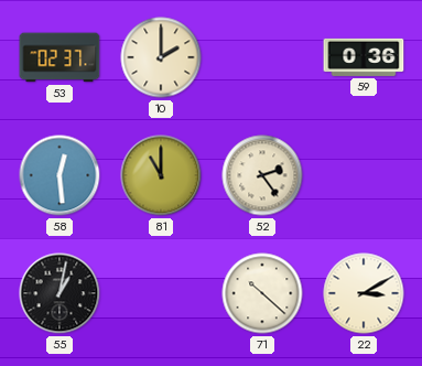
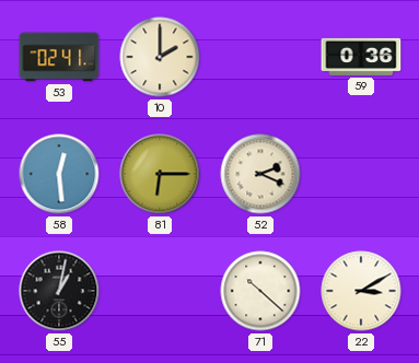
53: 02:37 -> 02:41 (59, 57)
81: 11:00 -> 6:15 (160, 174)
52: 2:24 -> 2:19 (260, 174)
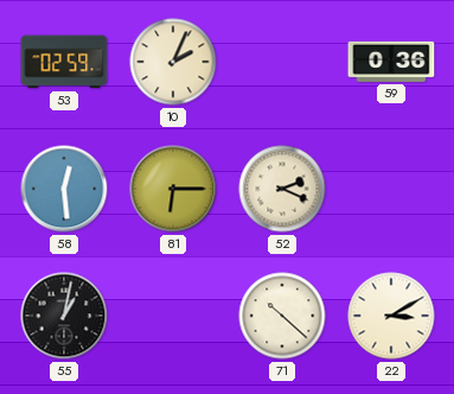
53: 02:41 -> 02:59 (64, 62)
10: 2:00 -> 2:04 (173, 62)
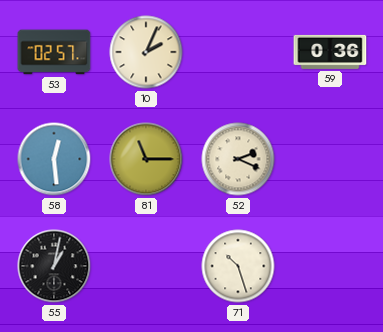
53: 02:59 -> 02:57 (54, 52)
81: 6:15 -> 11:15 (146, 159)
71: 10:22 -> 10:27 (238, 266)
22: 3:10 -> none (391, 316)
